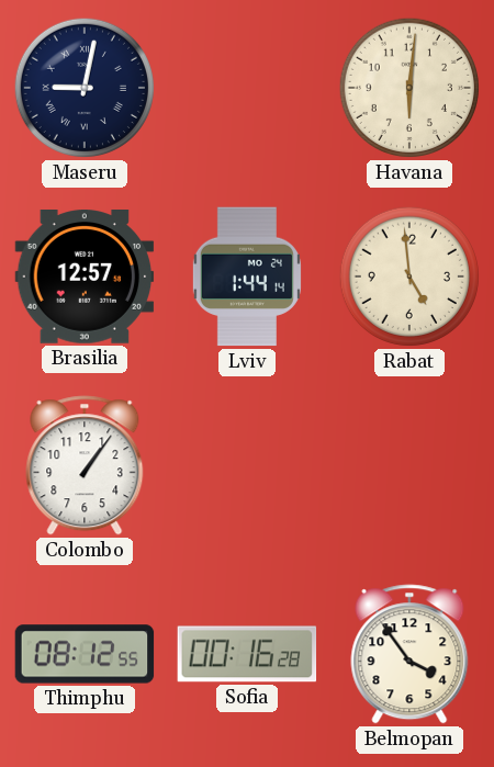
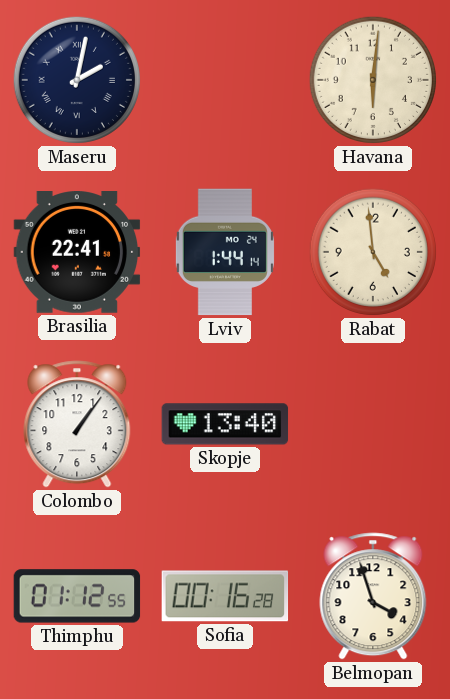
Maseru: 9:02 -> 2:02 (77, 80)
Brasilia: 12:57 -> 22:41 (77, 253)
Skopje: none -> 13:40 (225, 424)
Thimphu: 08:12 -> 01:12 (77, 596)
Belmopan: 3:54 -> 3:57 (373, 596)
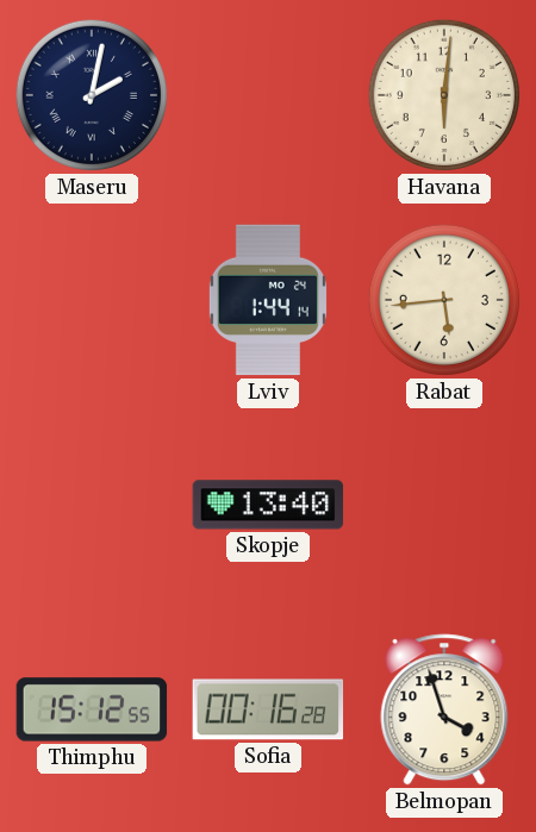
Brasilia: 22:41 -> none (77, 253)
Rabat: 4:59 -> 5:44 (444, 300)
Colombo: 1:06 -> none (77, 424)
Thimphu: 01:12 -> 15:12 (92, 709)
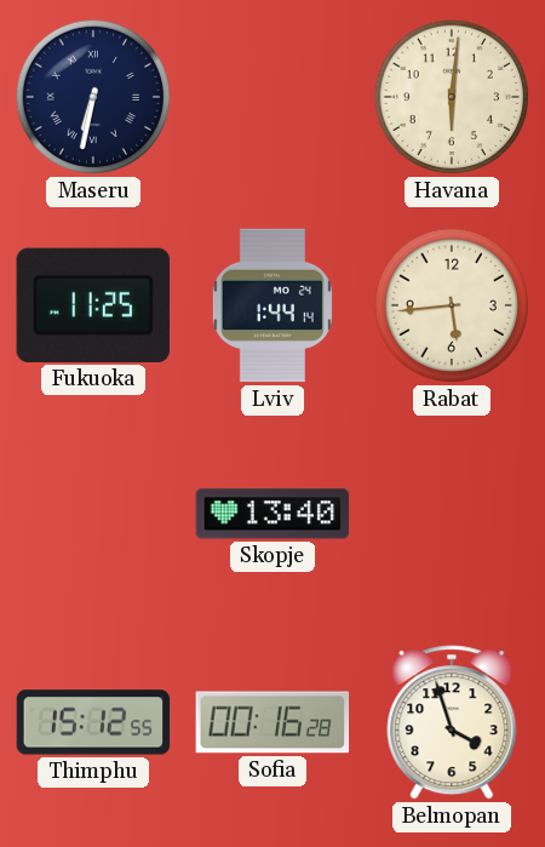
Maseru: 2:02 -> 6:32 (93, 97)
Fukuoka: none -> 11:25 (93, 305)
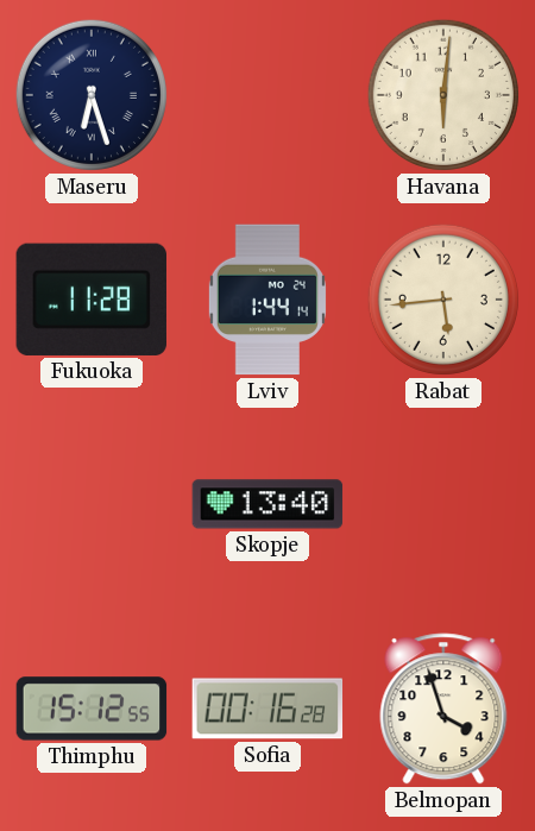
Maseru: 6:32 -> 6:27 (92, 95)
Fukuoka: 11:25 -> 11:28 (92, 300)
